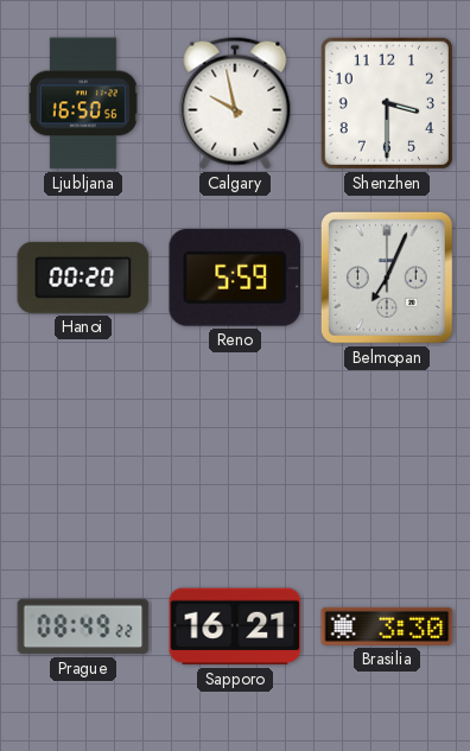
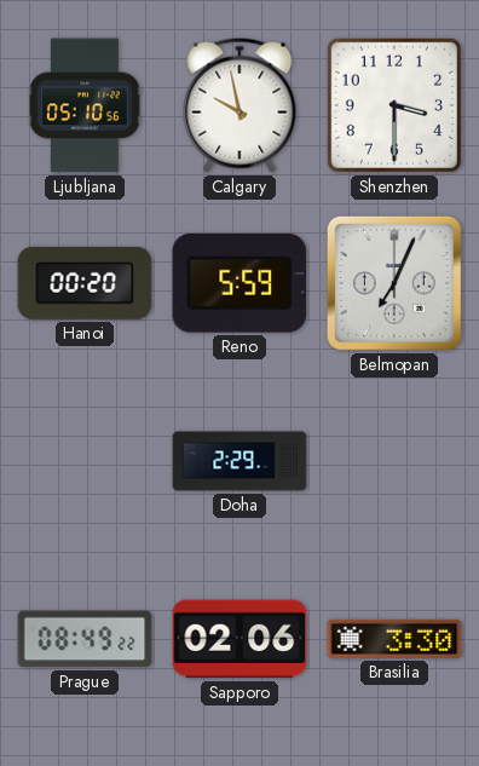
Ljubljana: 16:50 -> 05:10 (85, 105)
Doha: none -> 2:29 (239, 461)
Sapporo: 16:21 -> 02:06 (239, 639)
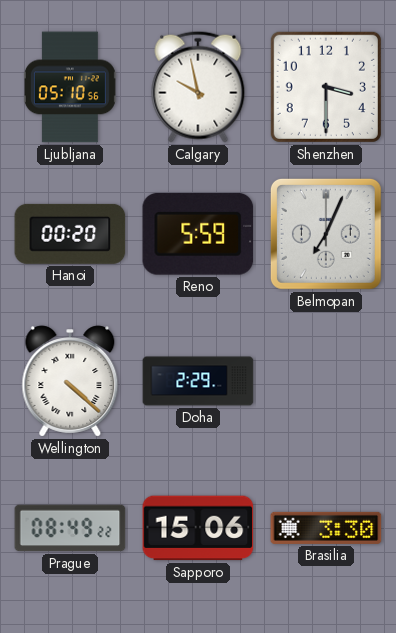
Wellington: none -> 4:22 (70, 381)
Sapporo: 02:06 -> 15:06 (198, 528)
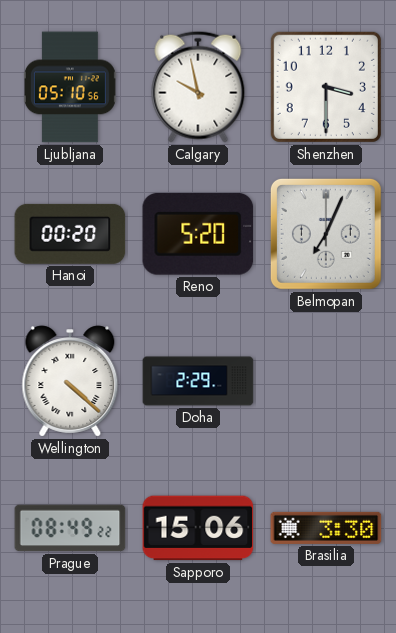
Reno: 5:59 -> 5:20 (198, 234)
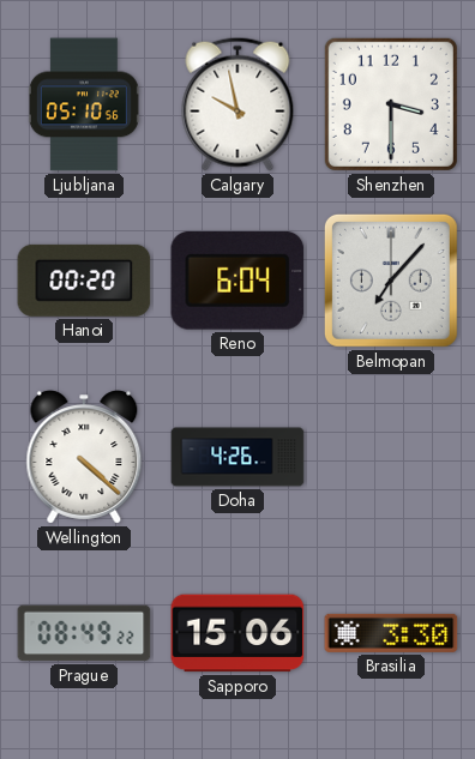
Reno: 5:20 -> 6:04 (237, 281)
Belmopan: 7:04 -> 7:07 (391, 281)
Doha: 2:29 -> 4:26 (237, 457)
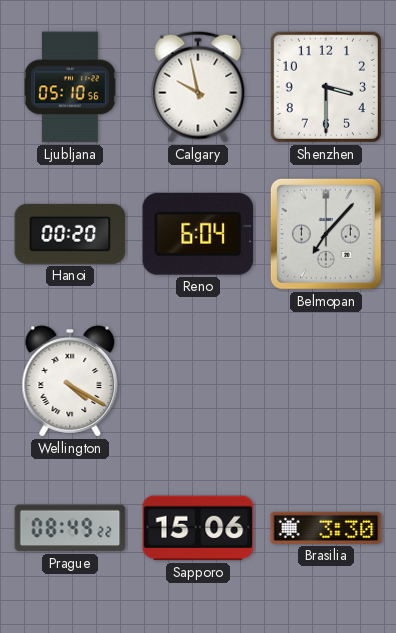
Wellington: 4:22 -> 4:20 (70, 381)
Doha: 4:26 -> none (237, 457)
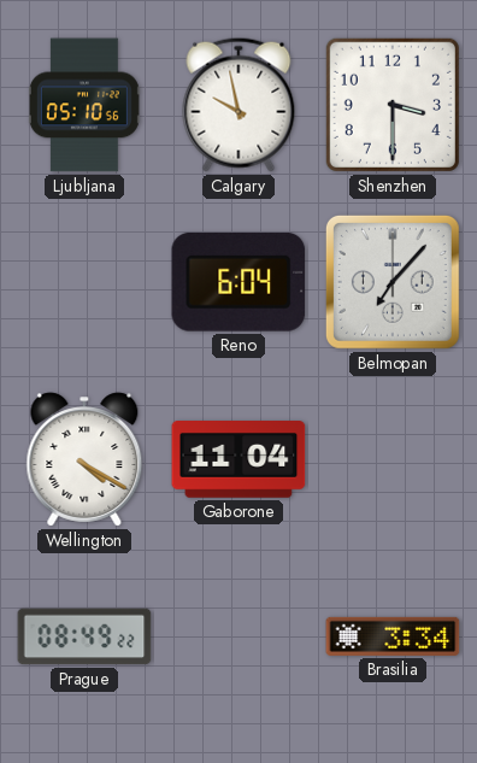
Hanoi: 00:20 -> none (70, 234)
Gaborone: none -> 11:04 (238, 460)
Sapporo: 15:06 -> none (198, 528)
Brasilia: 3:30 -> 3:34 (393, 636)
